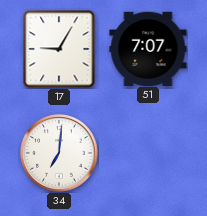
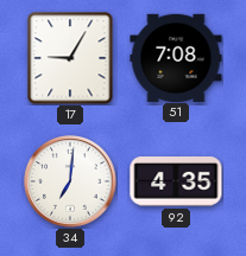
51: 7:07 -> 7:08 (176, 57)
92: none -> 4:35 (176, 181)
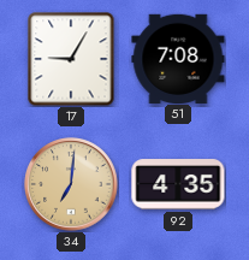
34 dial: white -> champagne (71, 184)
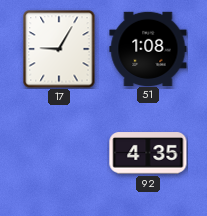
51: 7:08 -> 1:08 (148, 48)
34: 7:01 -> none (71, 184)
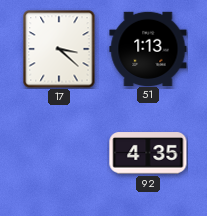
17: 9:05 -> 3:22 (59, 49)
51: 1:08 -> 1:13 (148, 48)
